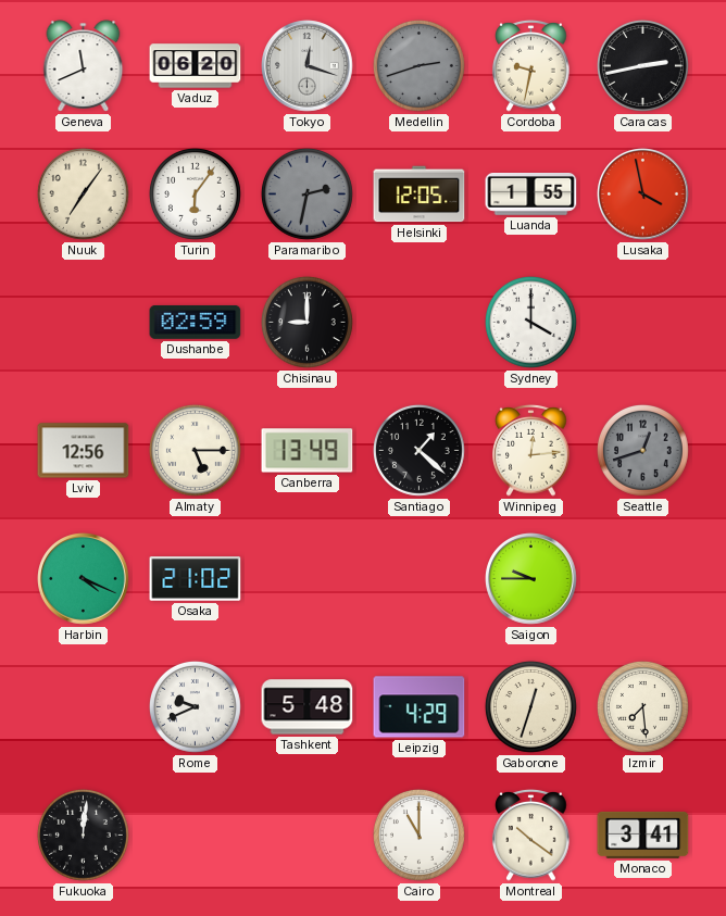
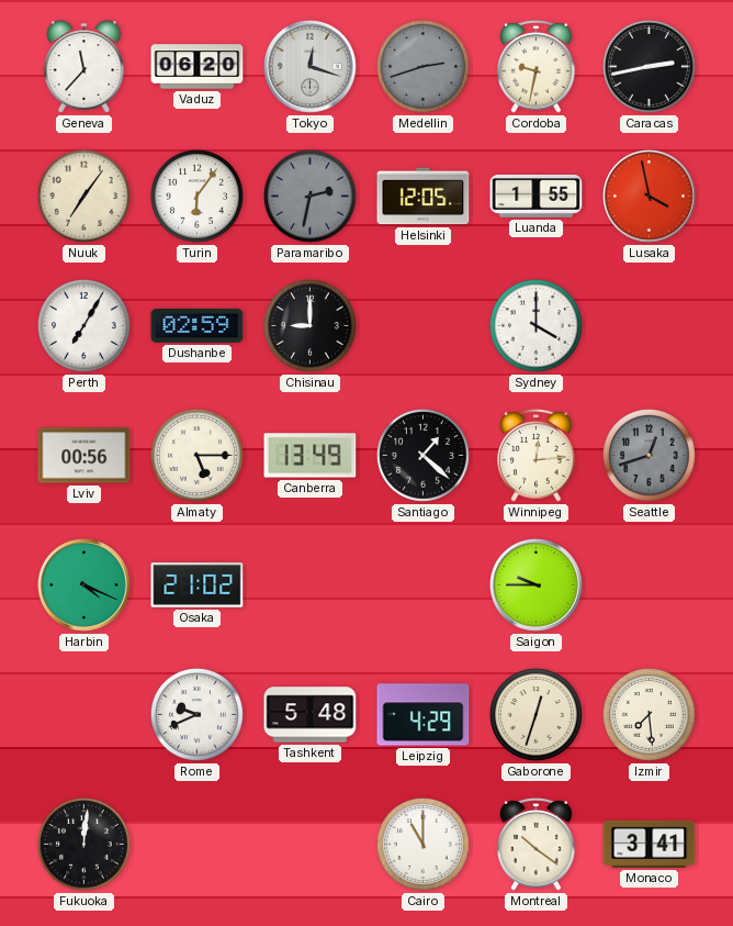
Geneva: 11:41 -> 11:37 (84, 67)
Perth: none -> 7:05 (83, 325)
Lviv: 12:56 -> 00:56 (84, 456)
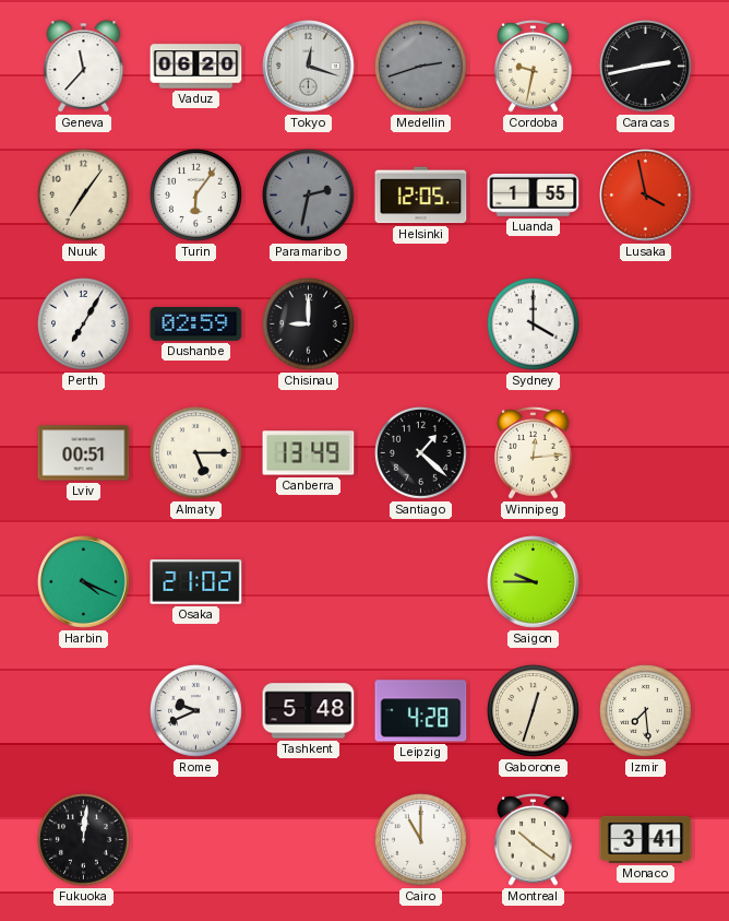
Lviv: 00:56 -> 00:51 (84, 453)
Seattle: 12:42 -> none (649, 455)
Leipzig: 4:29 -> 4:28 (421, 711)
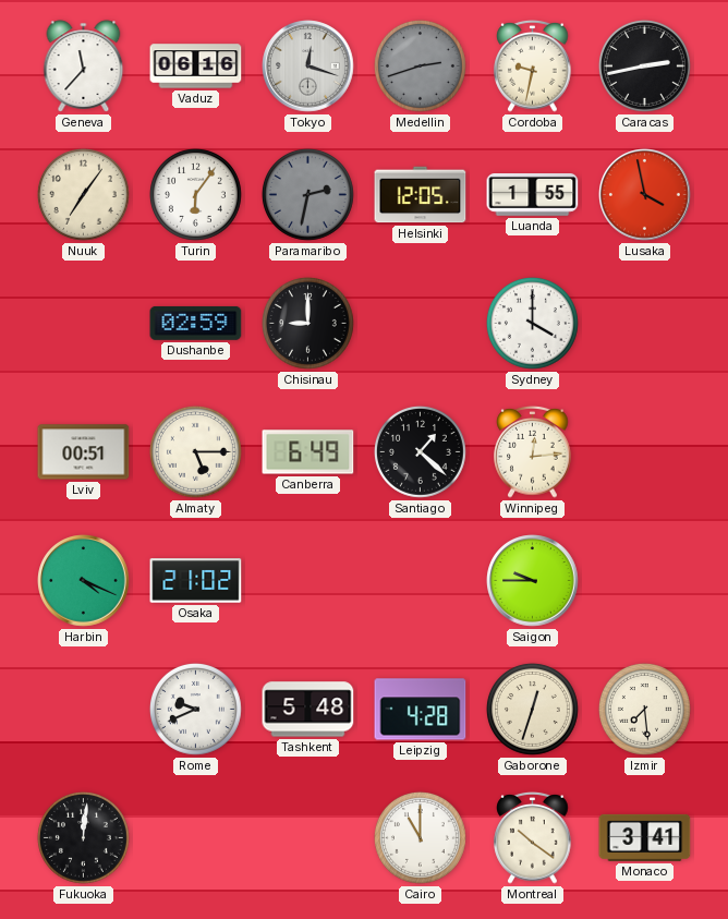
Vaduz: 06:20 -> 06:16 (196, 66)
Perth: 7:05 -> none (83, 323)
Canberra: 13:49 -> 6:49 (308, 452)
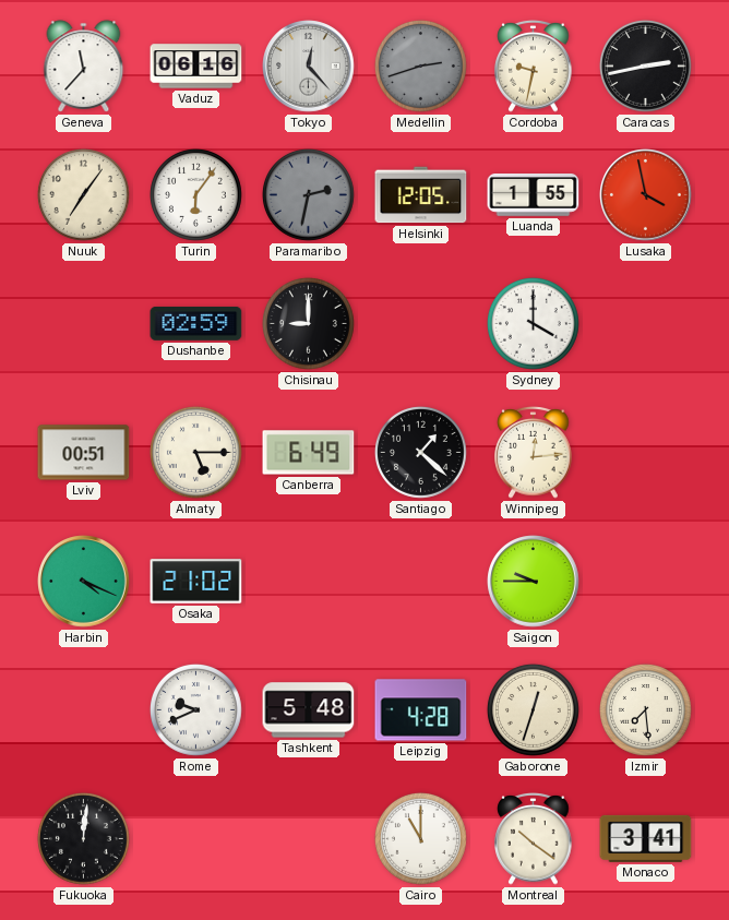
Tokyo: 12:18 -> 12:23 (309, 67)
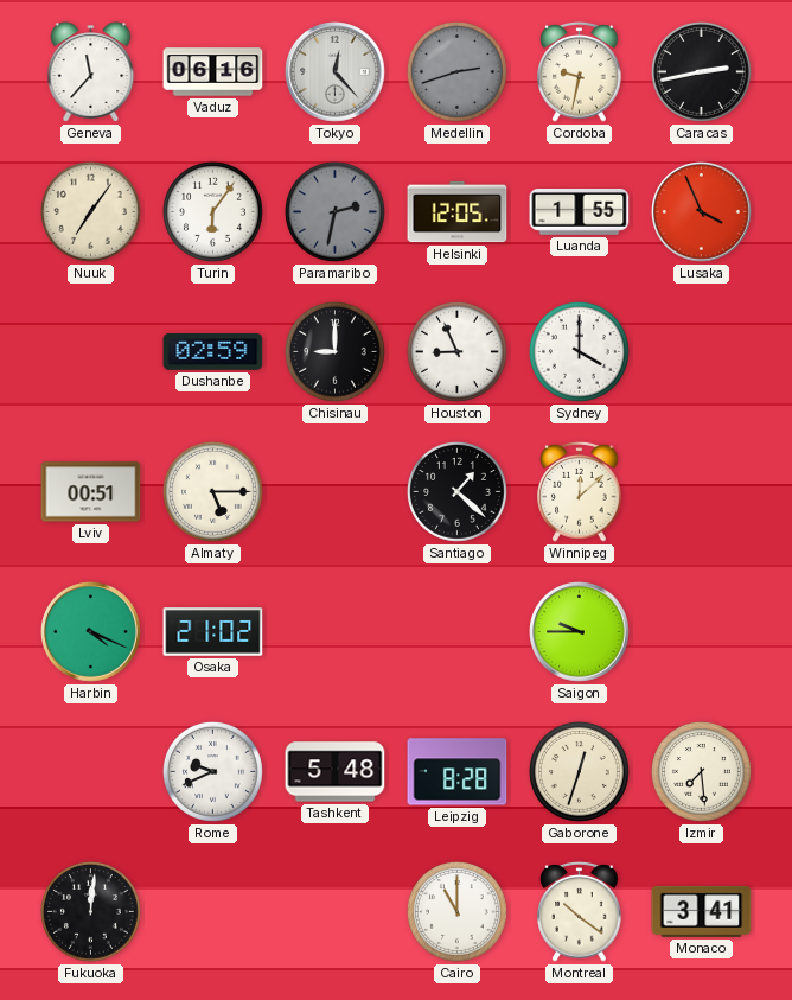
Lusaka: 3:58 -> 3:56 (702, 212)
Houston: none -> 8:56 (456, 351)
Canberra: 6:49 -> none (309, 453)
Winnipeg: 12:14 -> 12:08 (580, 492)
Leipzig: 4:28 -> 8:28 (458, 772)
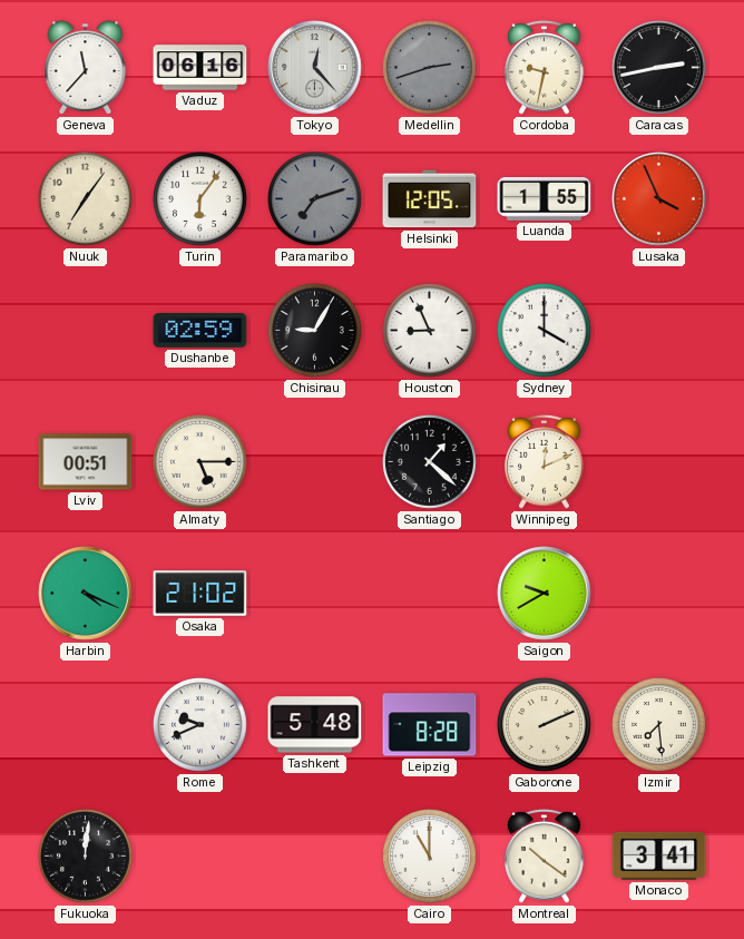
Paramaribo: 2:32 -> 7:12 (314, 198)
Chisinau: 9:00 -> 9:05 (314, 330)
Winnipeg: 12:08 -> 12:11 (545, 462)
Saigon: 9:45 -> 9:40 (545, 594)
Gaborone: 12:33 -> 2:11 (544, 724)
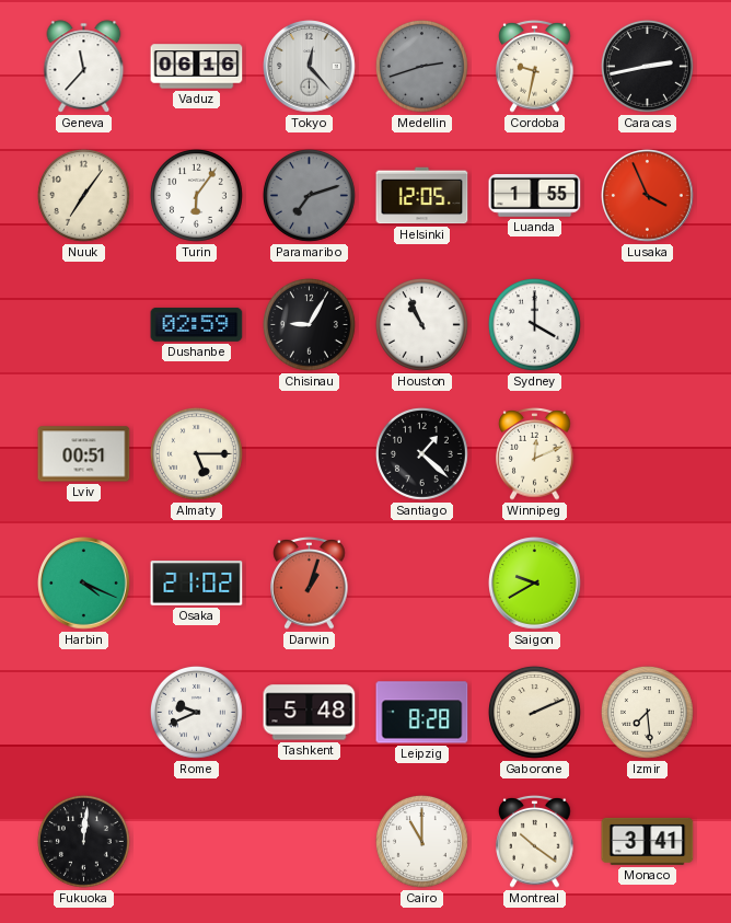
Houston: 8:56 -> 10:56 (421, 324)
Darwin: none -> 1:03 (310, 584)
